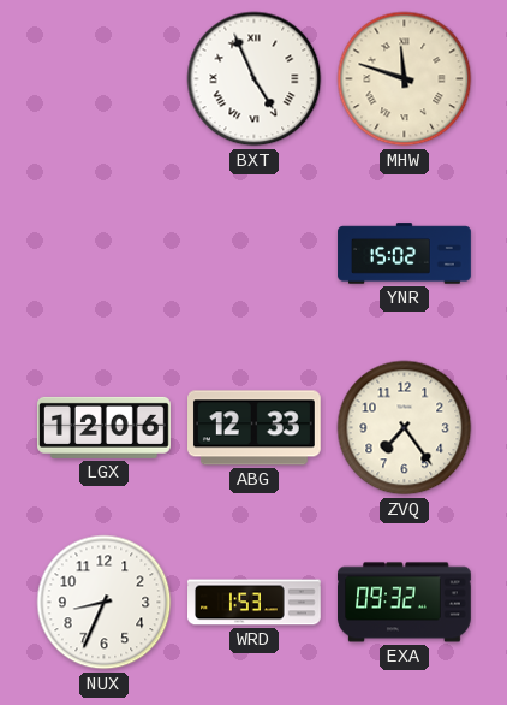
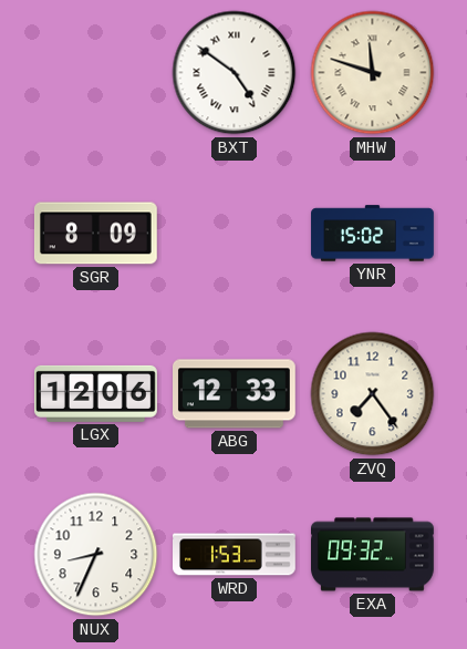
BXT: 4:56 -> 4:51 (235, 73)
SGR: none -> 8:09 (95, 234)
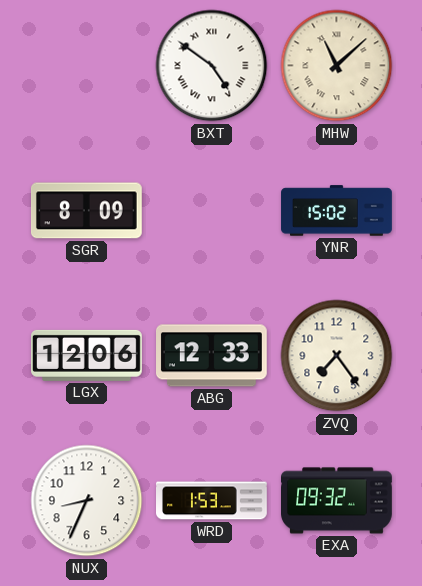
MHW: 11:48 -> 11:08 (337, 66)
